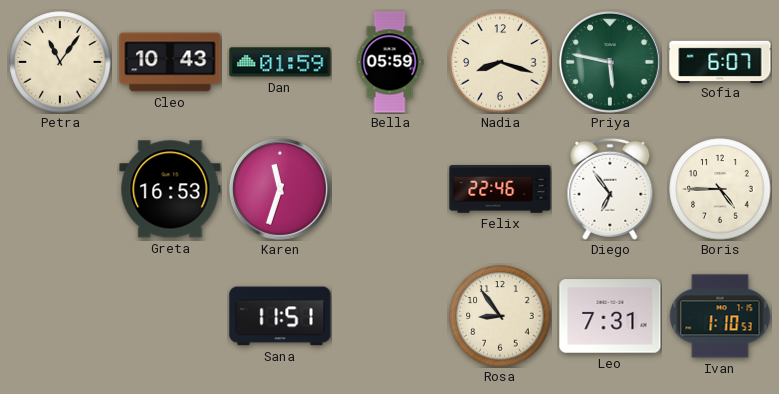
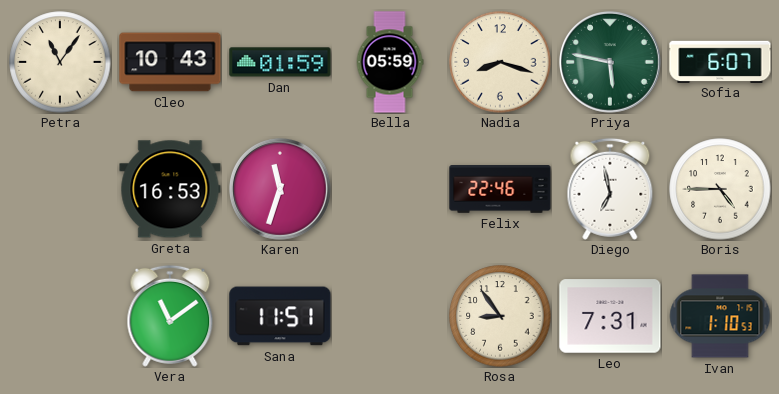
Diego: 6:54 -> 6:58 (610, 189)
Vera: none -> 11:09 (170, 316)
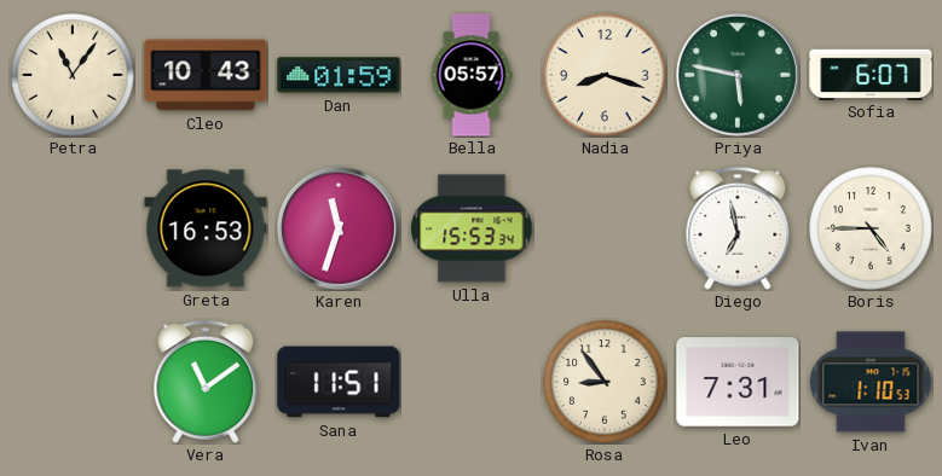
Bella: 05:59 -> 05:57 (472, 75)
Ulla: none -> 15:53 (472, 228)
Felix: 22:46 -> none (500, 190)
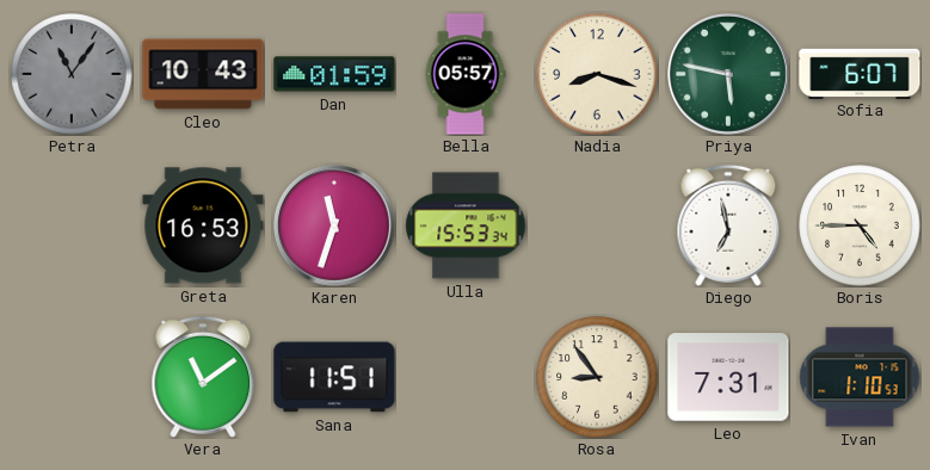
Petra dial: cream -> grey (72, 74)
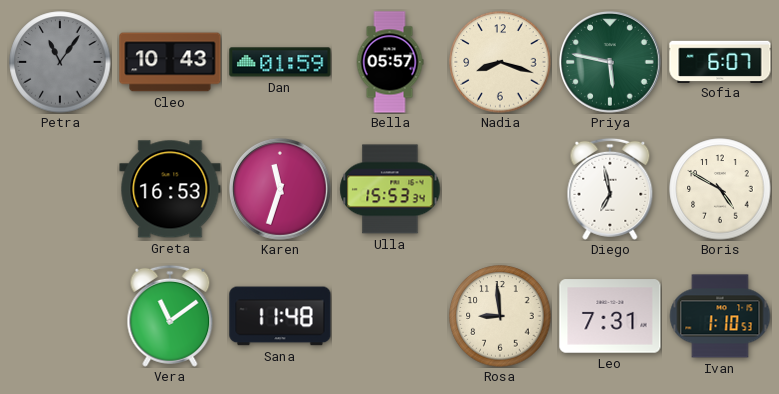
Boris: 4:45 -> 4:50 (720, 189)
Sana: 11:51 -> 11:48 (280, 316)
Rosa: 8:54 -> 8:59 (500, 316)
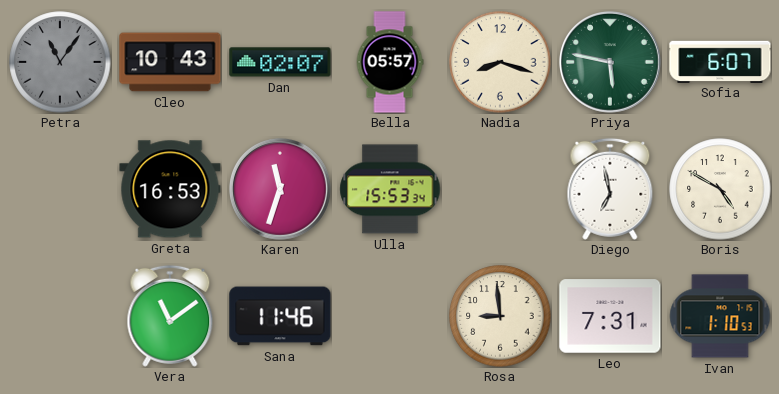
Dan: 01:59 -> 02:07 (280, 62)
Sana: 11:48 -> 11:46 (280, 316)
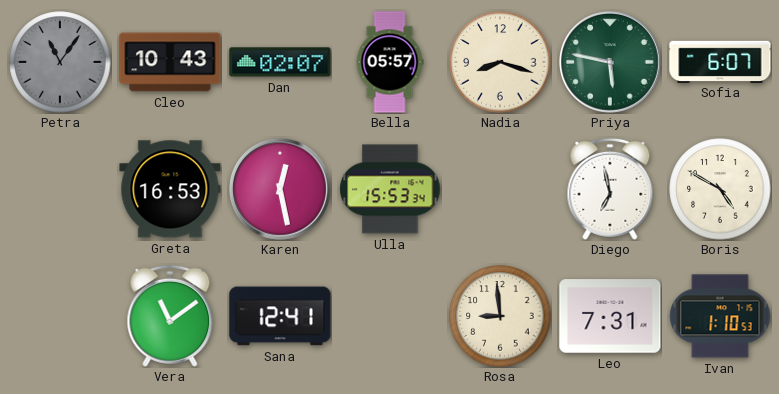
Karen: 11:33 -> 12:28 (281, 190)
Sana: 11:46 -> 12:41 (280, 316)
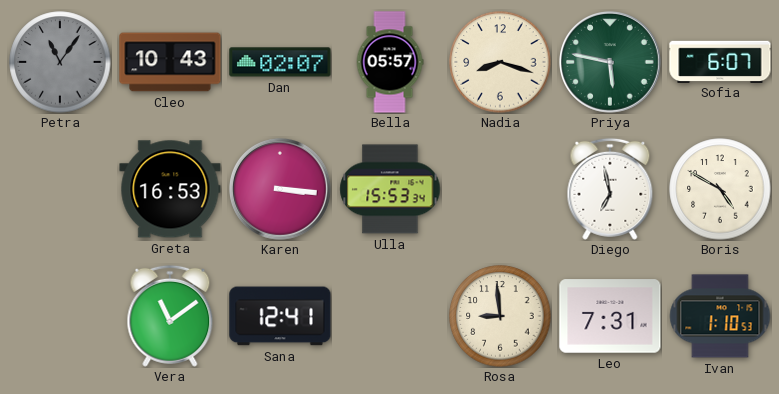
Karen: 12:28 -> 3:16 (281, 190)
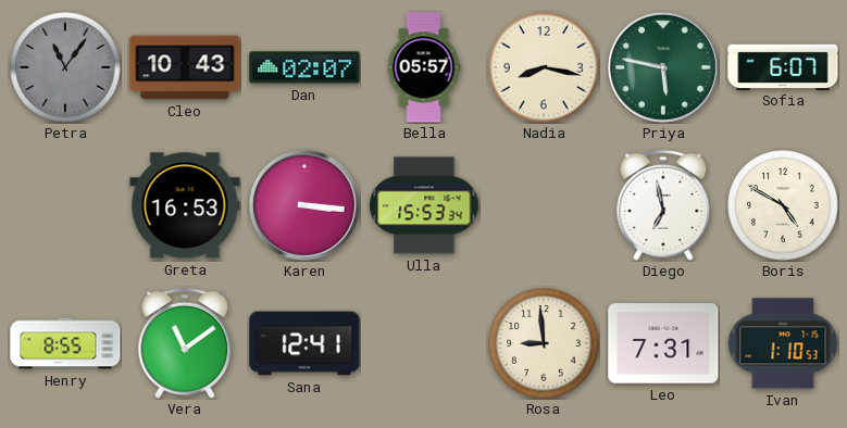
Nadia: 8:18 -> 8:17 (544, 67)
Henry: none -> 8:55 (65, 343)
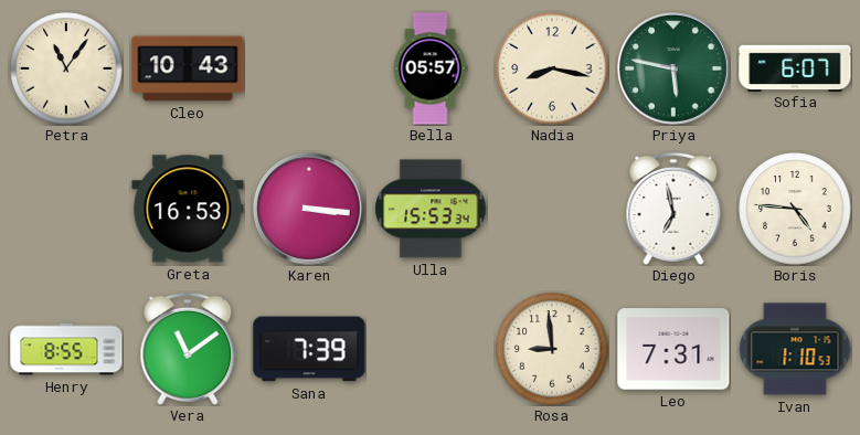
Petra dial: grey -> cream (66, 68)
Dan: 02:07 -> none (304, 67)
Boris: 4:50 -> 4:46 (795, 209)
Sana: 12:41 -> 7:39 (309, 349)
